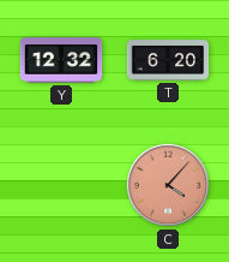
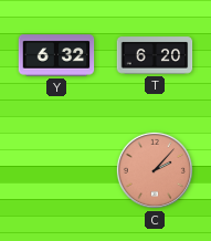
Y: 12:32 -> 6:32 (56, 55)
C: 4:07 -> 2:07 (155, 170)
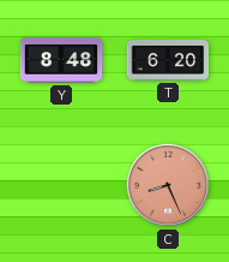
Y: 6:32 -> 8:48 (61, 60)
C: 2:07 -> 8:26 (168, 185)
